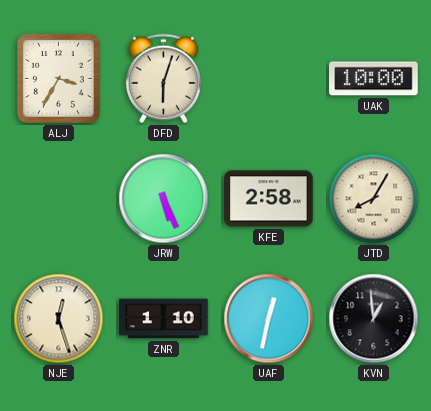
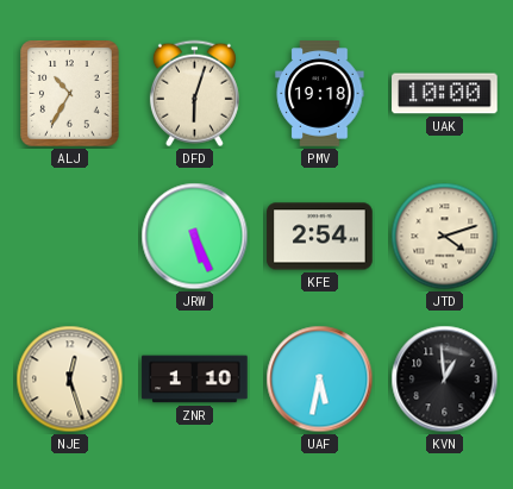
ALJ: 3:35 -> 10:35 (70, 94)
PMV: none -> 19:18 (320, 94)
KFE: 2:58 -> 2:54 (320, 237)
JTD: 8:05 -> 4:12 (445, 237)
UAF: 12:32 -> 5:32 (320, 380)
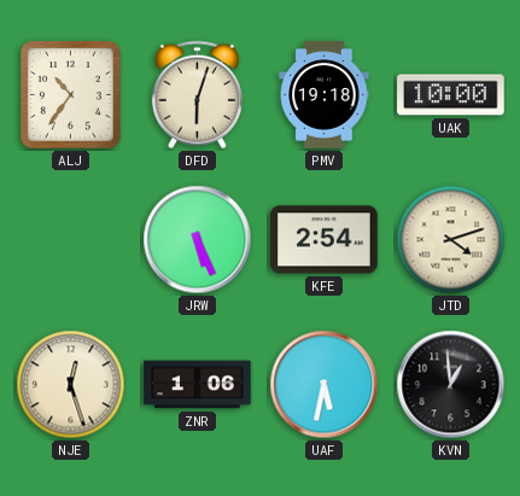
ALJ: 10:35 -> 10:36 (71, 95)
ZNR: 1:10 -> 1:06 (198, 385)
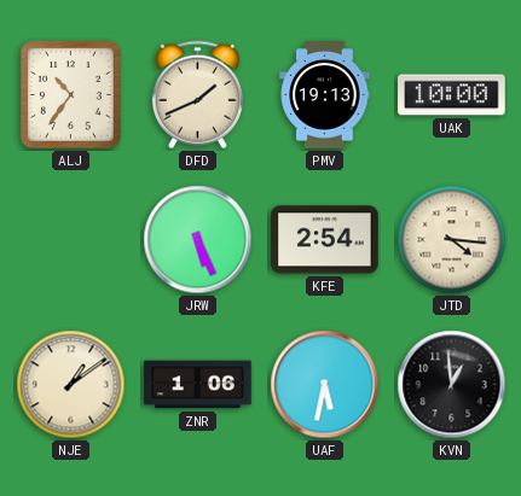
DFD: 6:03 -> 1:41 (197, 95)
PMV: 19:18 -> 19:13 (325, 95)
JTD: 4:12 -> 4:16 (452, 240)
NJE: 12:27 -> 1:09 (71, 385)
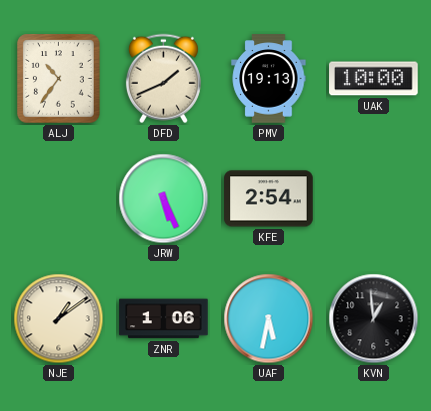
JTD: 4:16 -> none (452, 240)
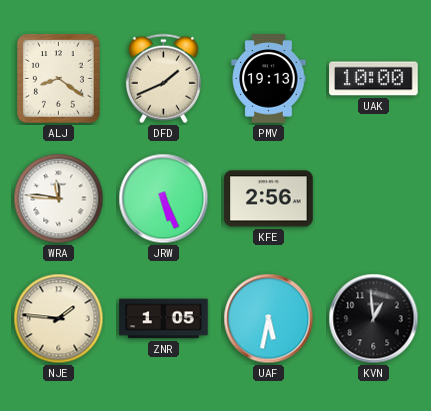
ALJ: 10:36 -> 8:21 (59, 79)
WRA: none -> 11:46 (59, 199)
KFE: 2:54 -> 2:56 (269, 199)
NJE: 1:09 -> 1:46 (59, 319)
ZNR: 1:06 -> 1:05 (164, 319)
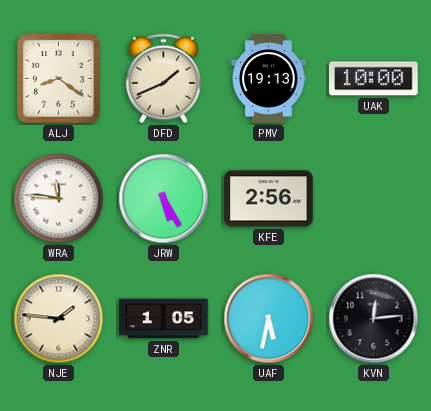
JRW: 5:26 -> 5:25 (164, 199)
KVN: 12:59 -> 12:14 (374, 319)
